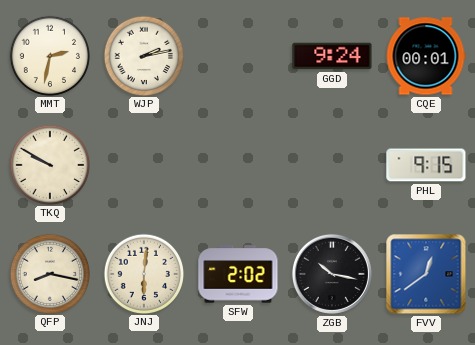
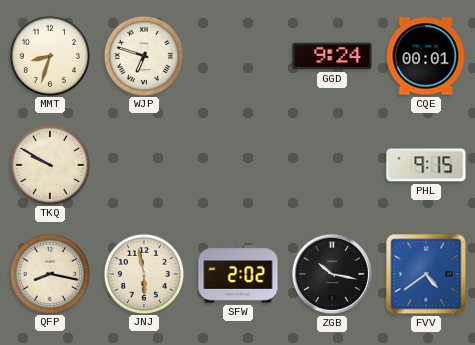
MMT: 2:32 -> 8:33 (49, 55)
WJP: 2:13 -> 6:48 (143, 55)
JNJ: 6:01 -> 5:58 (143, 273)
FVV: 12:39 -> 4:39 (426, 274)
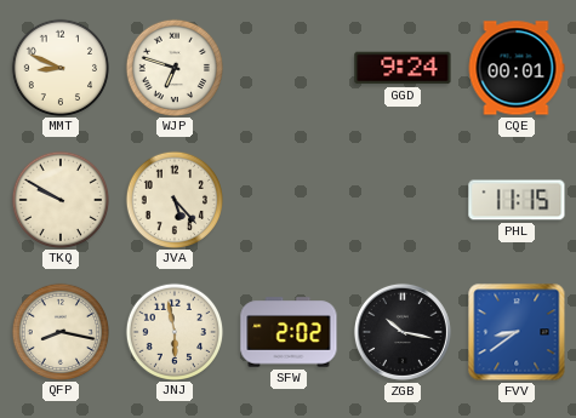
MMT: 8:33 -> 8:49 (59, 67)
JVA: none -> 5:23 (173, 199)
PHL: 9:15 -> 11:15 (517, 200)
FVV: 4:39 -> 8:39 (517, 332)
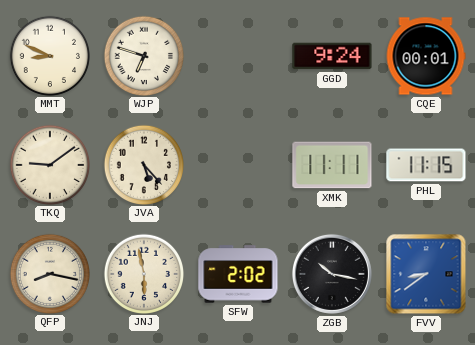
TKQ: 9:50 -> 9:09 (49, 164)
XMK: none -> 11:11 (332, 165)
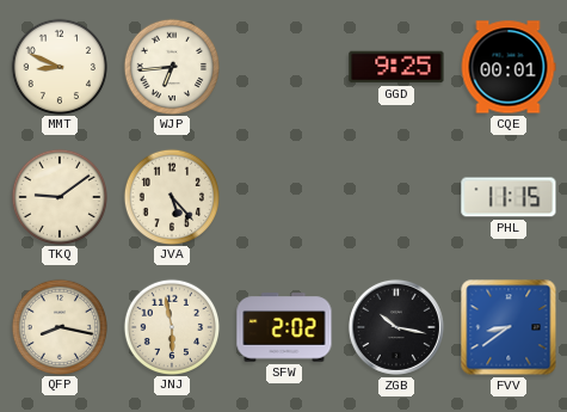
WJP: 6:48 -> 6:44 (171, 66)
GGD: 9:24 -> 9:25 (396, 67)
XMK: 11:11 -> none (332, 165)
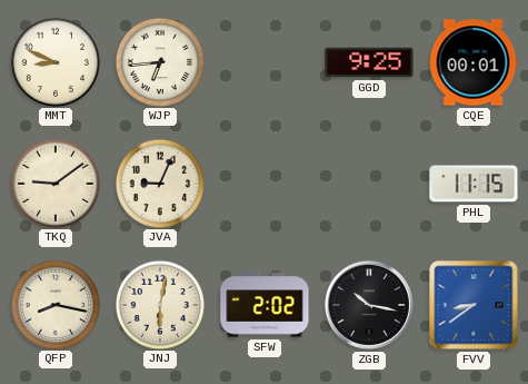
JVA: 5:23 -> 9:04 (159, 183)
JNJ: 5:58 -> 6:02 (159, 304)
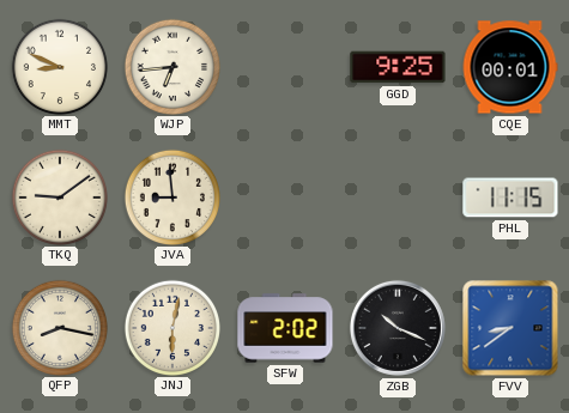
JVA: 9:04 -> 8:59 (171, 196)
ZGB: 10:17 -> 10:19 (398, 328)
